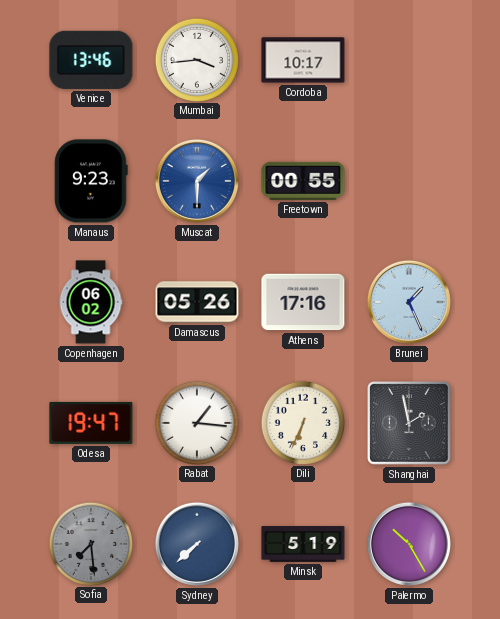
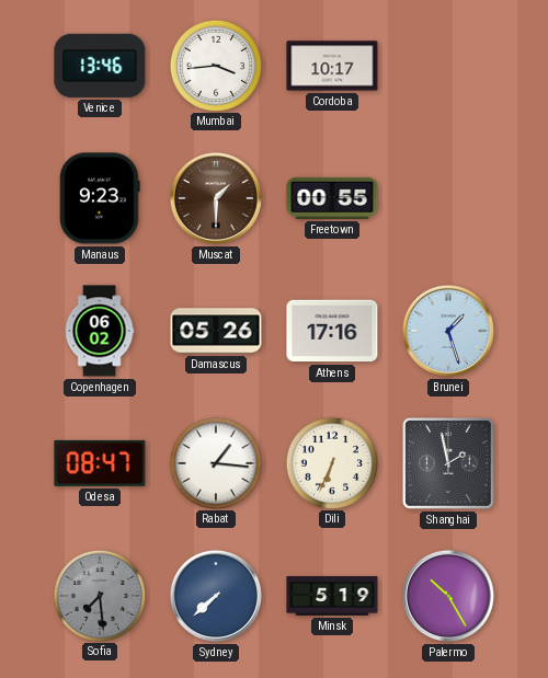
Muscat dial: blue -> brown (216, 198)
Brunei: 1:26 -> 1:27 (448, 331)
Odesa: 19:47 -> 08:47 (100, 463)
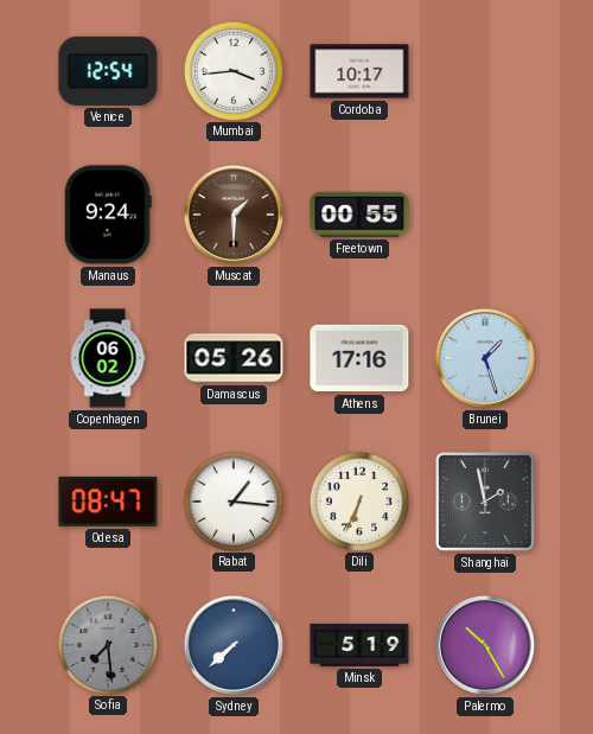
Venice: 13:46 -> 12:54 (108, 71)
Manaus: 9:23 -> 9:24 (108, 215)
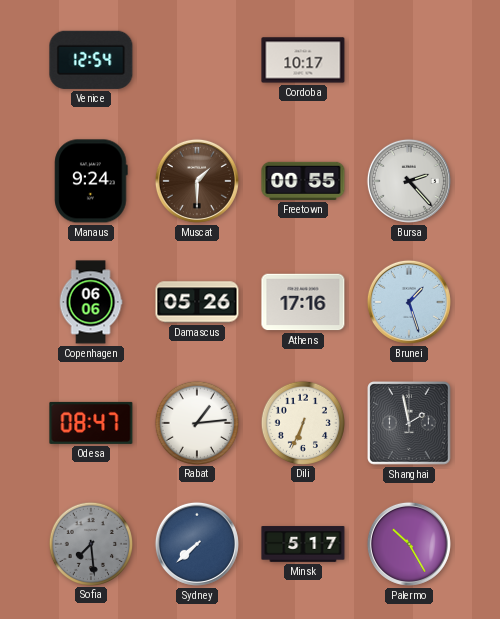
Mumbai: 3:44 -> none (232, 70)
Bursa: none -> 2:23 (409, 181)
Copenhagen: 06:02 -> 06:06 (91, 302)
Rabat: 1:16 -> 1:14 (196, 422)
Minsk: 5:19 -> 5:17 (303, 544)
